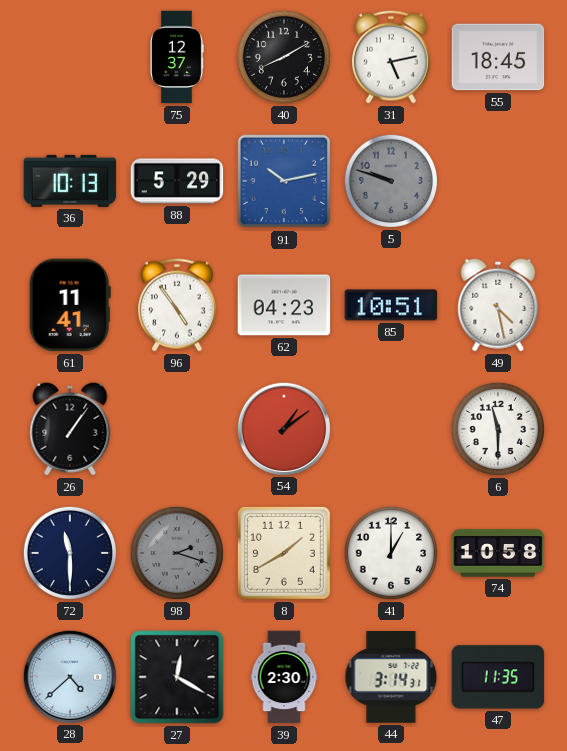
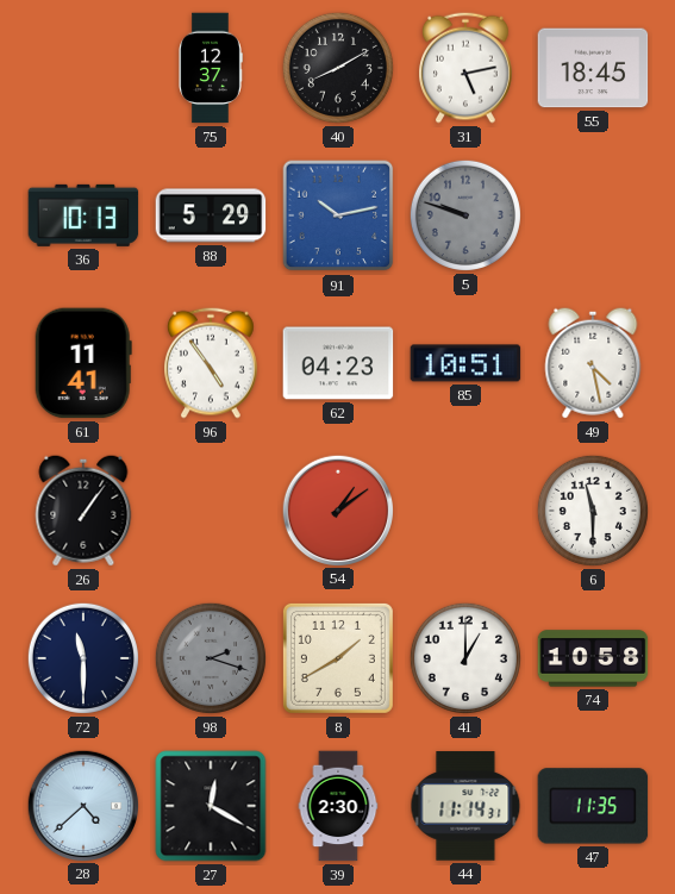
44: 3:14 -> 11:14 (465, 806)
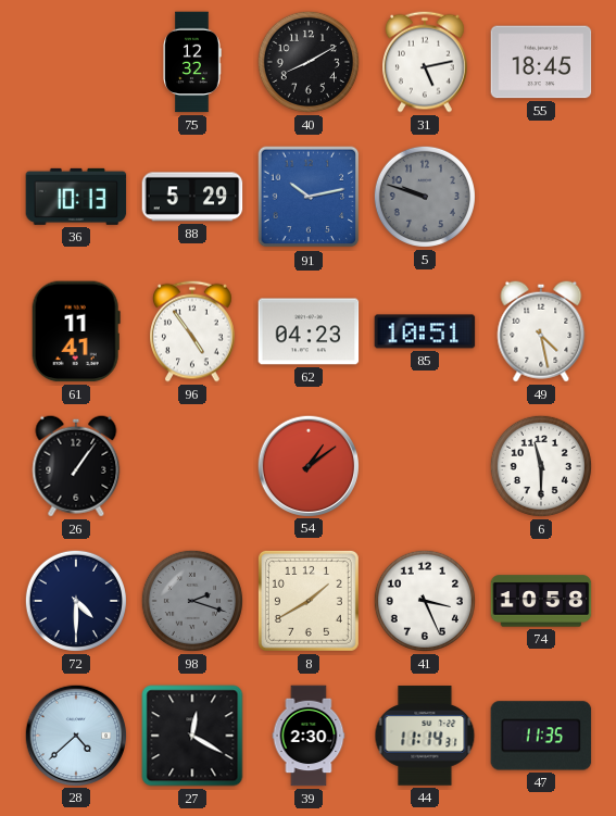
75: 12:37 -> 12:32 (192, 62)
72: 11:30 -> 4:30 (76, 601)
41: 1:00 -> 3:26 (425, 601)
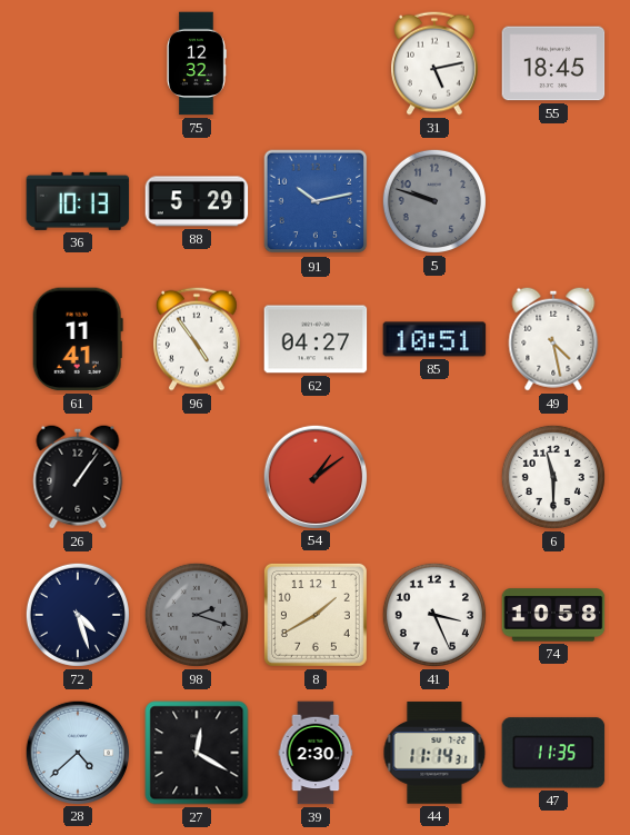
40: 8:10 -> none (309, 62)
62: 04:23 -> 04:27 (316, 339)
72: 4:30 -> 4:27 (78, 615)
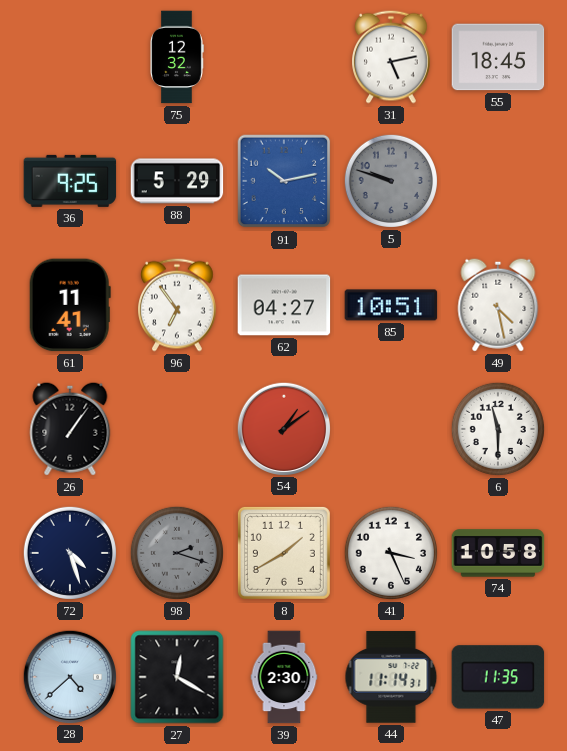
36: 10:13 -> 9:25 (70, 181)
96: 4:54 -> 6:54 (178, 305)
